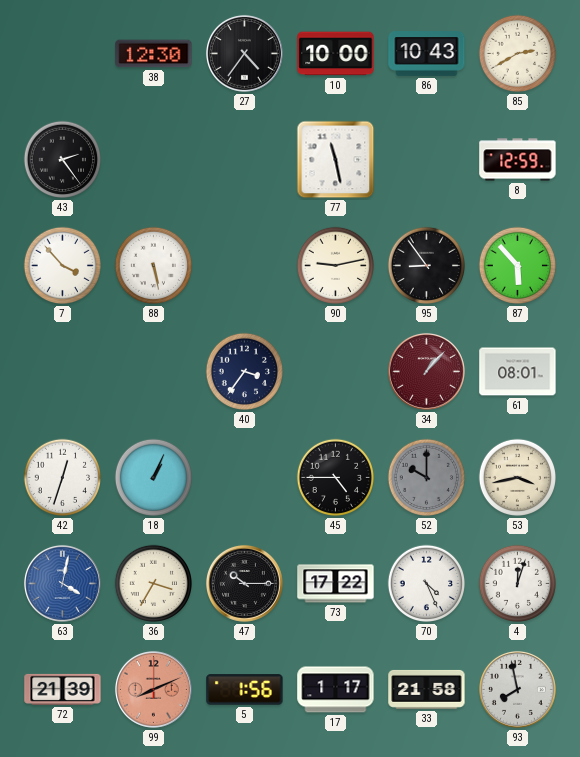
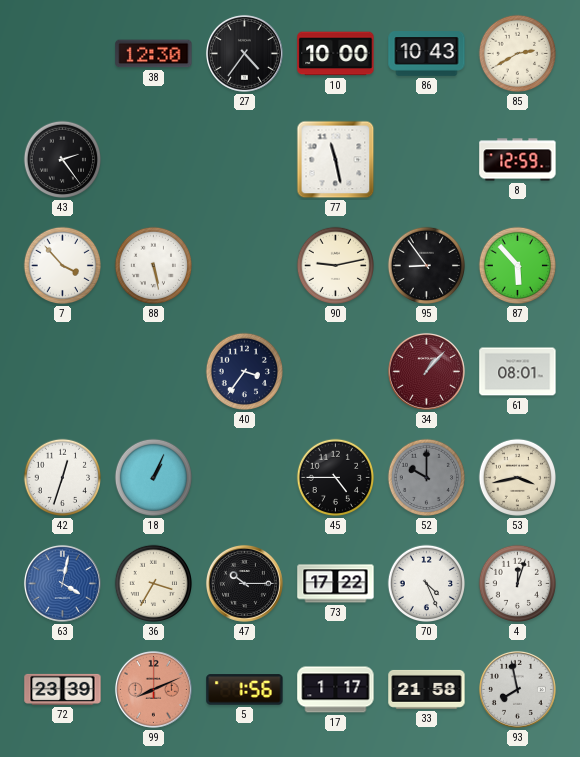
72: 21:39 -> 23:39 (63, 689)
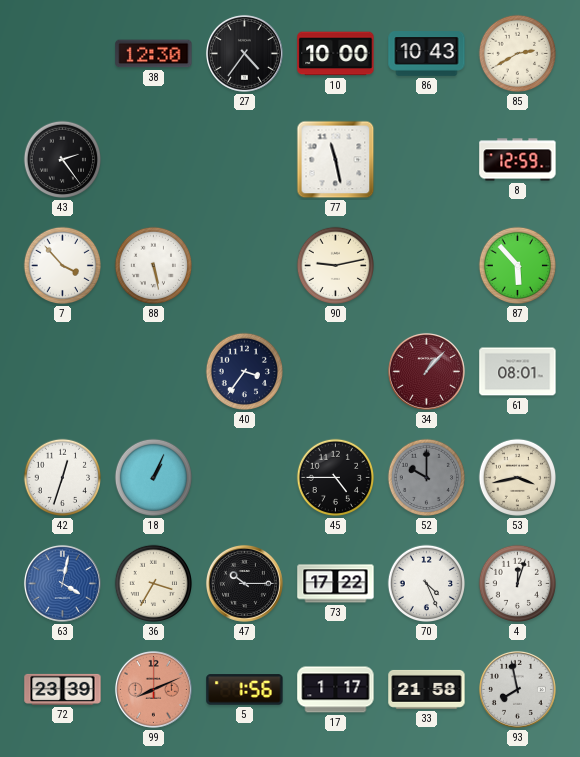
95: 8:54 -> none (427, 266)
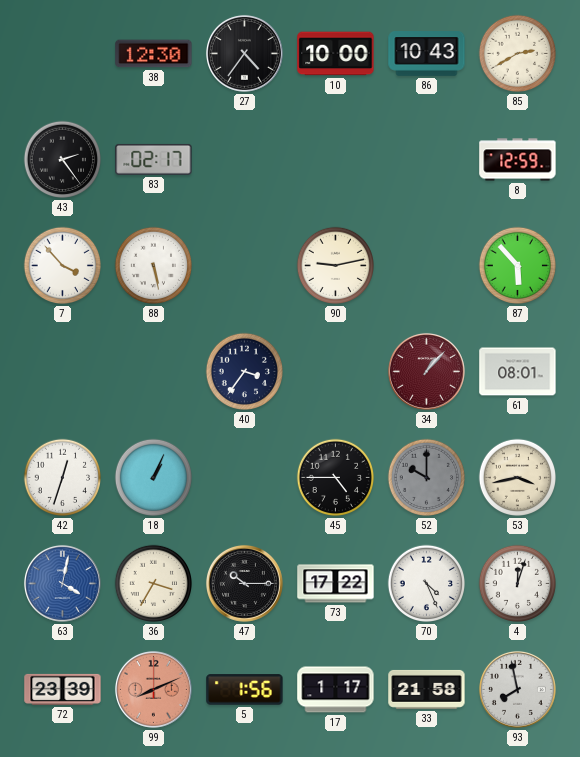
83: none -> 02:17 (154, 159)
77: 11:28 -> none (336, 160)
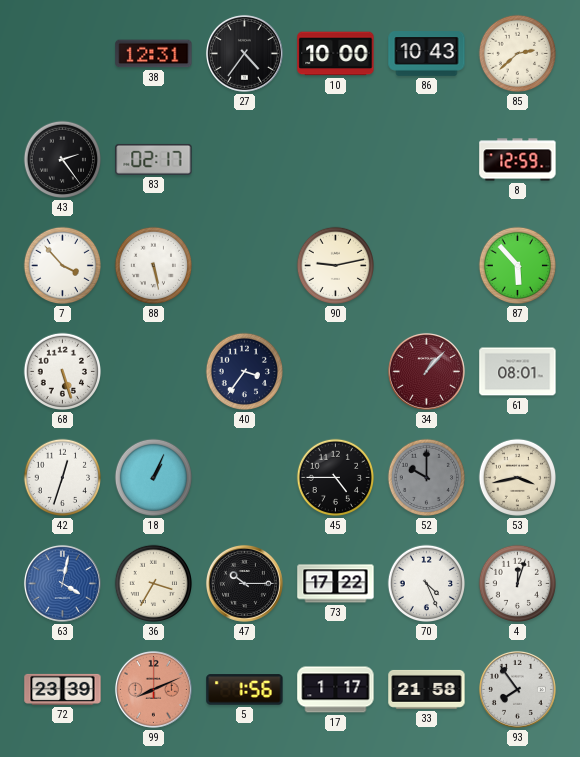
38: 12:30 -> 12:31 (154, 54)
85: 2:40 -> 2:38 (518, 54)
68: none -> 5:27 (63, 372)
93: 7:58 -> 7:54 (517, 689)
